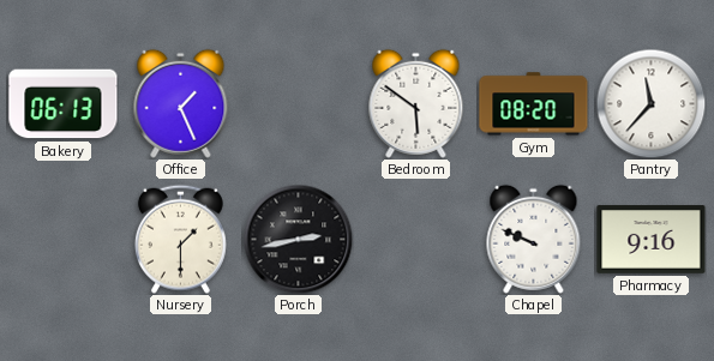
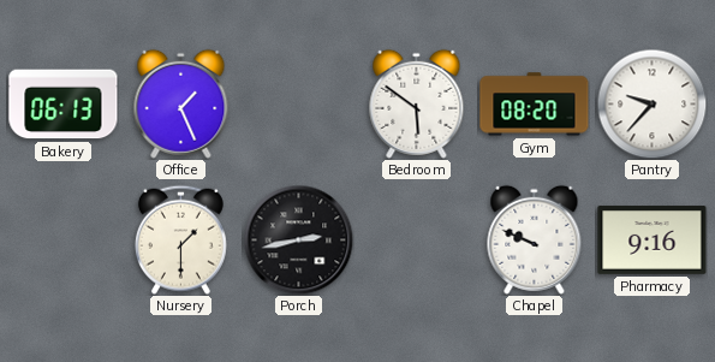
Pantry: 11:37 -> 9:37 (651, 103)
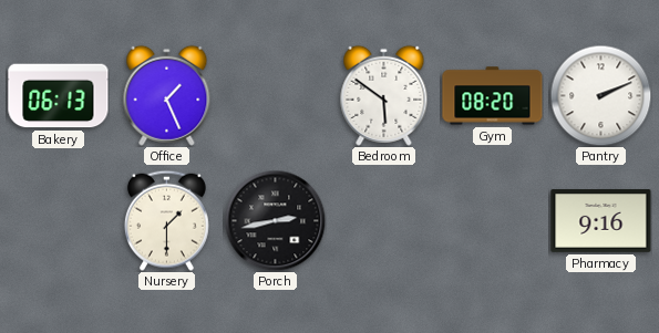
Pantry: 9:37 -> 2:11 (600, 95)
Chapel: 9:49 -> none (535, 239)
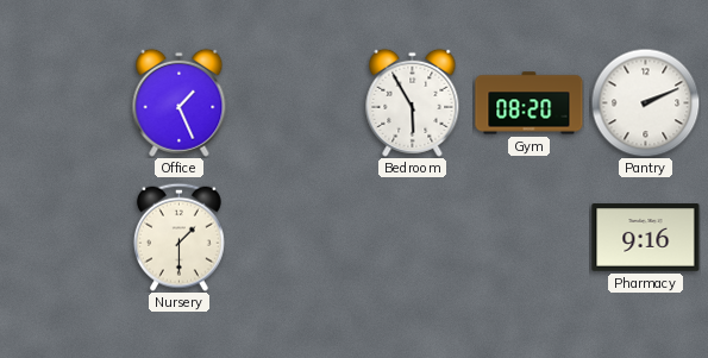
Bakery: 06:13 -> none (59, 96)
Bedroom: 5:51 -> 5:55 (413, 102)
Porch: 2:43 -> none (275, 220)
